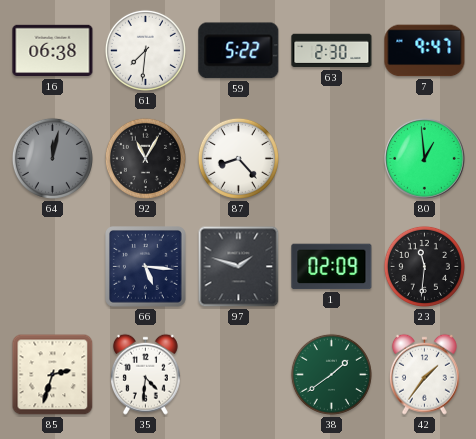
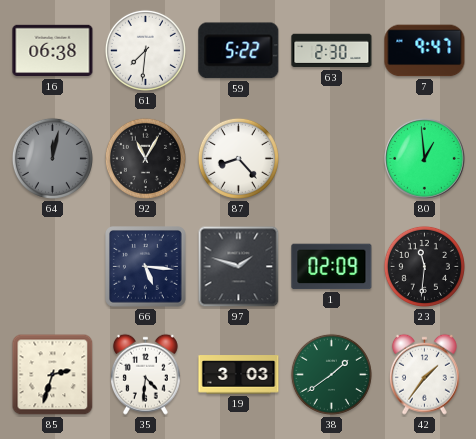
19: none -> 3:03 (239, 375)
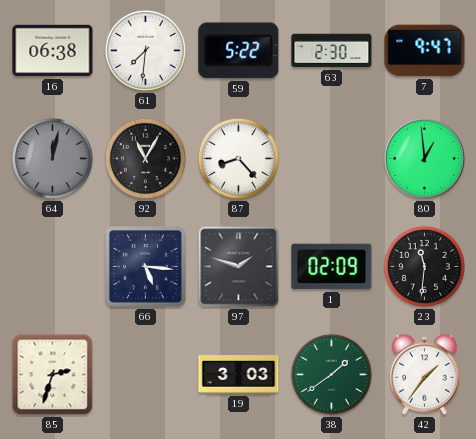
35: 4:31 -> none (145, 374)
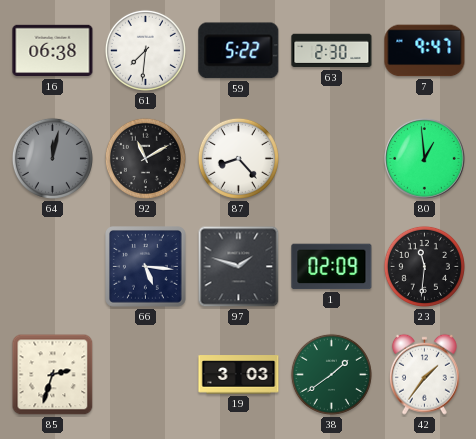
92: 11:05 -> 11:10 (145, 158)
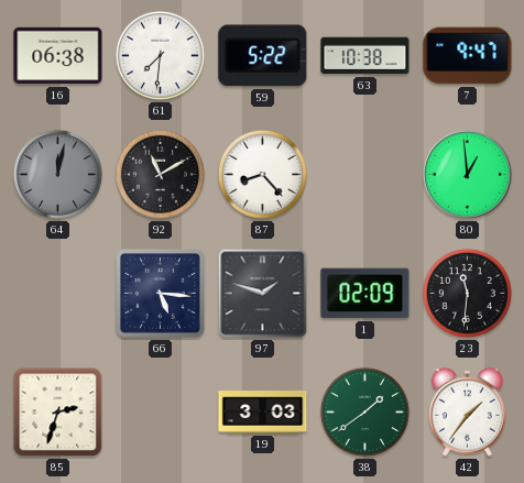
63: 2:30 -> 10:38 (365, 56)
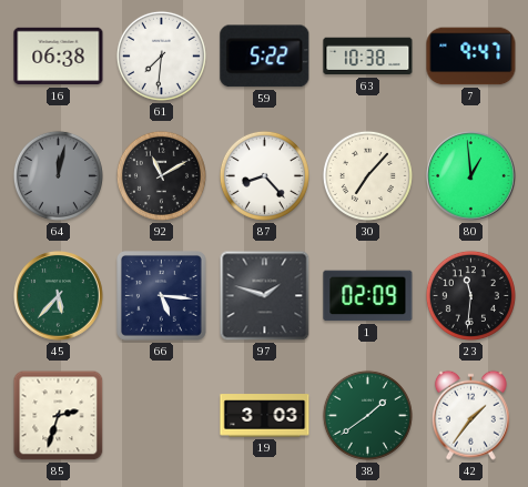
30: none -> 7:07 (367, 175)
45: none -> 5:37 (59, 296)
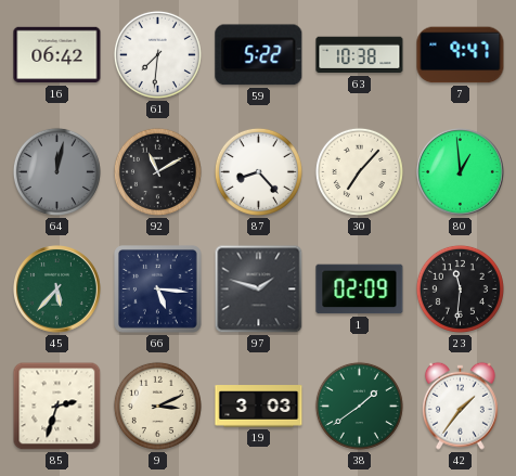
16: 06:38 -> 06:42 (57, 55)
9: none -> 3:11 (157, 406)
